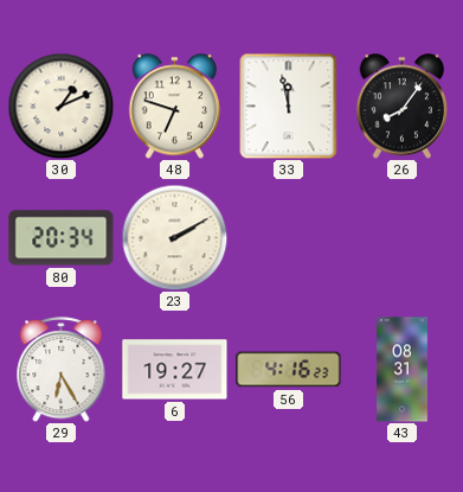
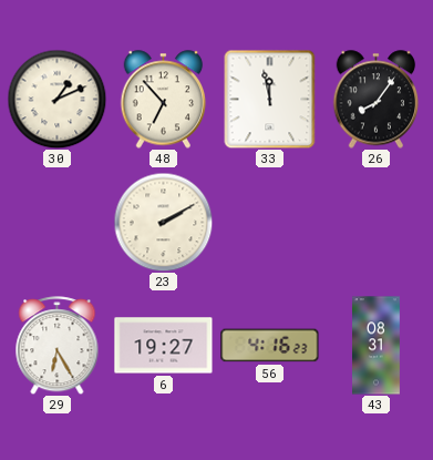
48: 6:48 -> 6:53 (164, 100)
80: 20:34 -> none (62, 238)
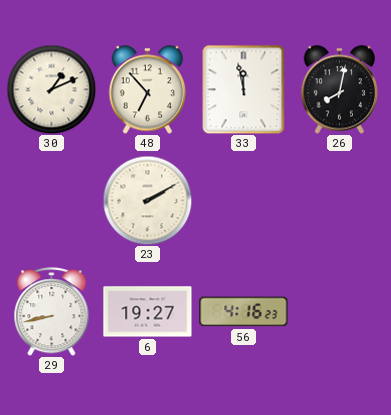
26: 8:06 -> 8:02 (340, 90)
29: 6:25 -> 8:43 (52, 312)
43: 08:31 -> none (377, 346)
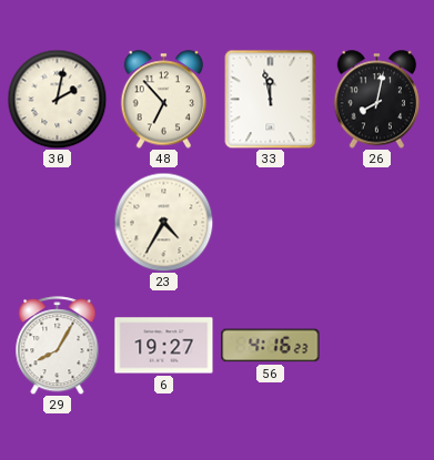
30: 1:11 -> 2:02 (57, 99)
23: 2:10 -> 4:35 (163, 222)
29: 8:43 -> 8:05 (58, 346)
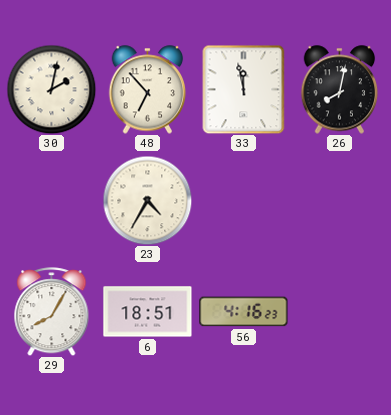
6: 19:27 -> 18:51 (148, 312)
